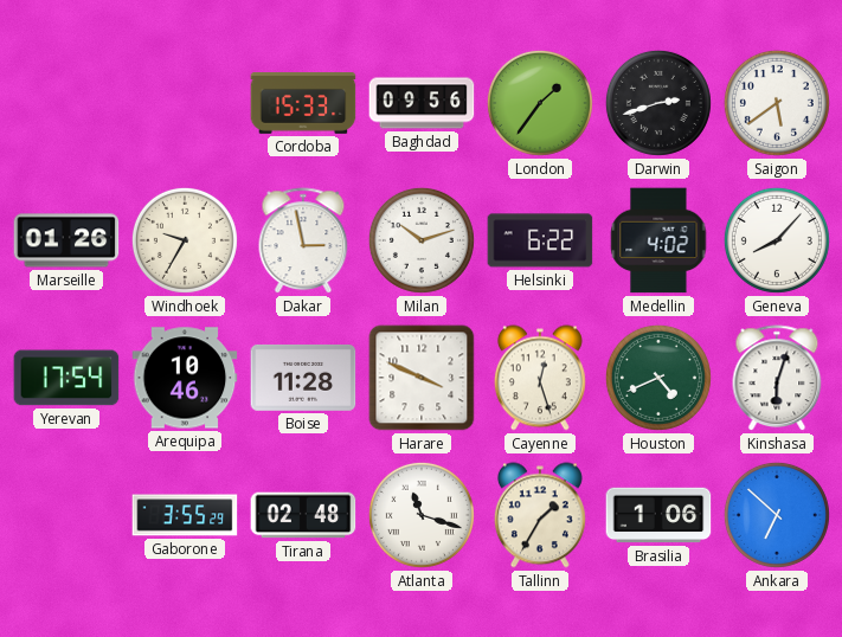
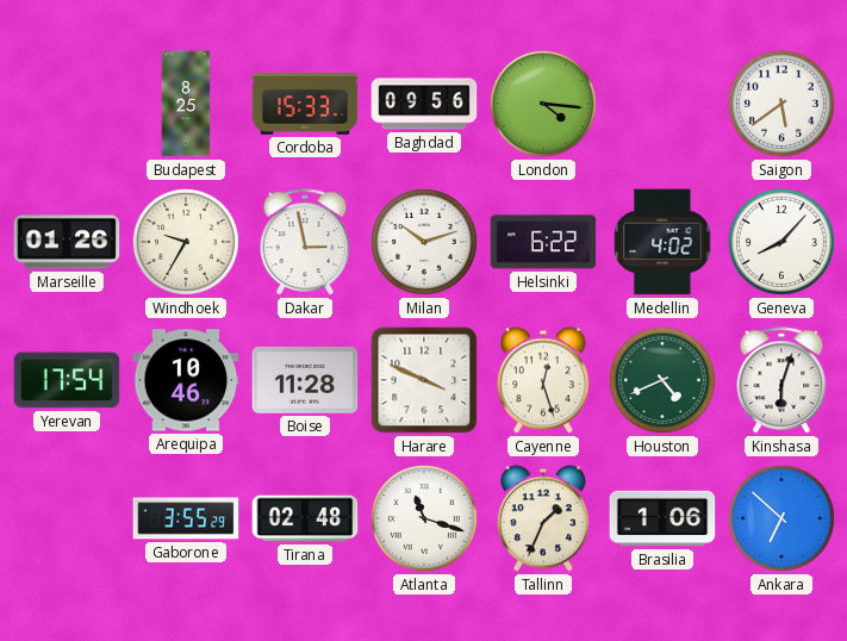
Budapest: none -> 8:25 (186, 104)
London: 1:36 -> 4:16 (543, 104)
Darwin: 2:42 -> none (658, 103)
Tallinn: 1:35 -> 1:34 (543, 518)
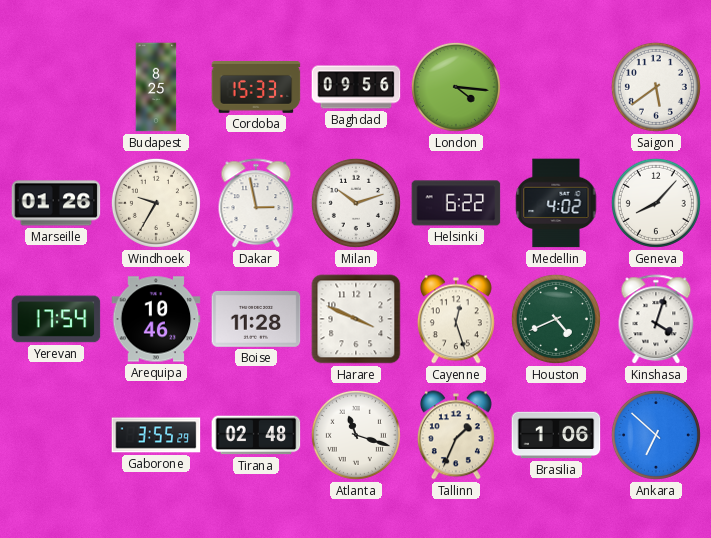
Kinshasa: 6:03 -> 4:03 (656, 320)
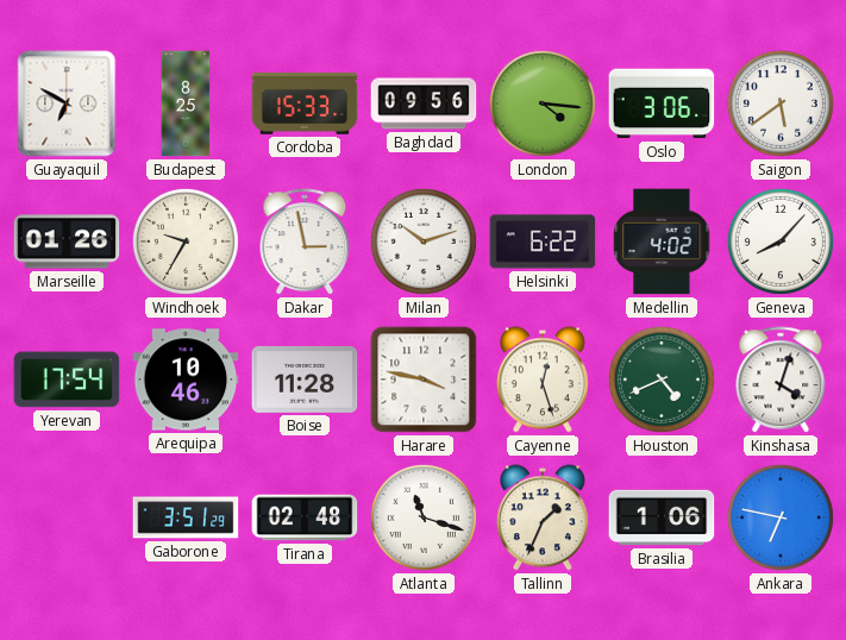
Guayaquil: none -> 6:50 (67, 103)
Oslo: none -> 3:06 (662, 103)
Harare: 3:49 -> 3:47 (424, 379)
Gaborone: 3:55 -> 3:51 (186, 517)
Ankara: 6:52 -> 6:47 (781, 517)
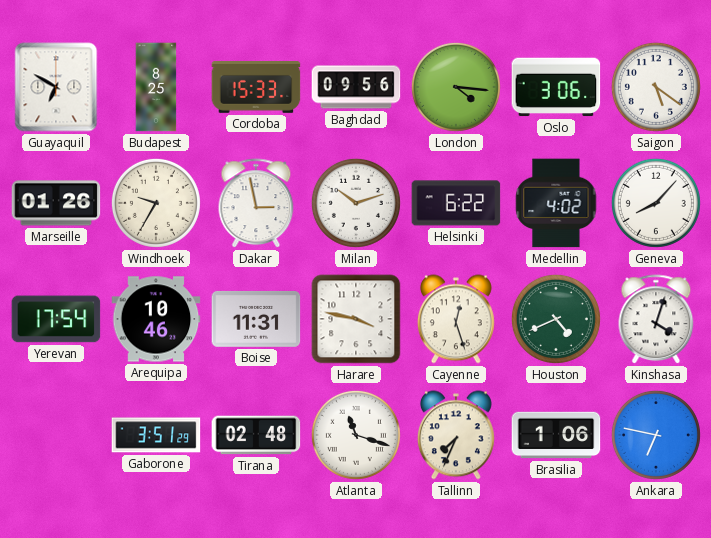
Saigon: 5:39 -> 5:21 (656, 87)
Boise: 11:28 -> 11:31 (256, 319)
Tallinn: 1:34 -> 7:34 (456, 435)
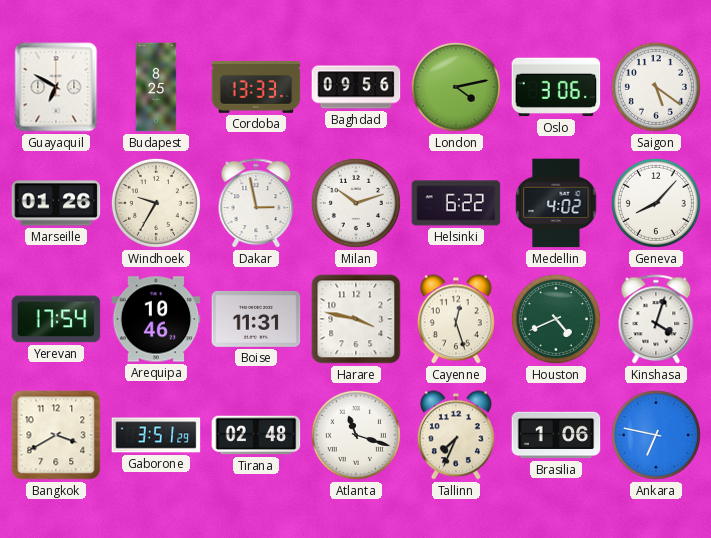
Cordoba: 15:33 -> 13:33 (256, 88)
London: 4:16 -> 4:13 (456, 87)
Bangkok: none -> 3:40 (56, 435)
